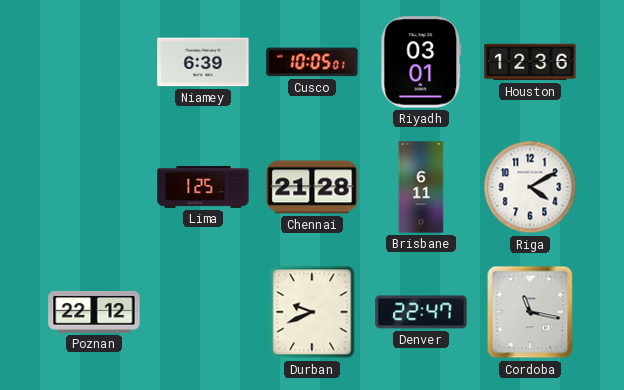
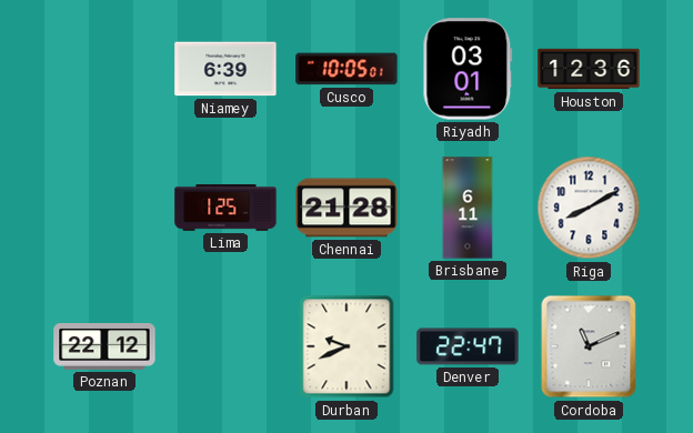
Riga: 4:10 -> 8:10 (589, 208)
Cordoba: 11:17 -> 11:11 (589, 346)
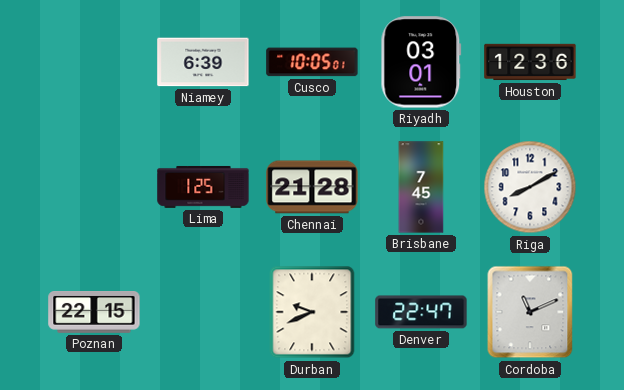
Brisbane: 6:11 -> 7:45 (421, 187)
Poznan: 22:12 -> 22:15 (94, 313)
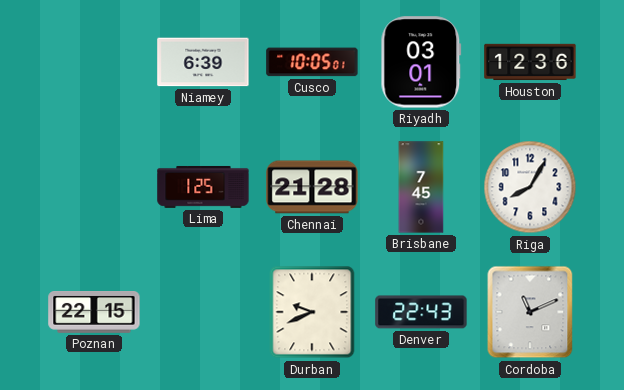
Riga: 8:10 -> 8:05 (530, 187)
Denver: 22:47 -> 22:43 (421, 312)
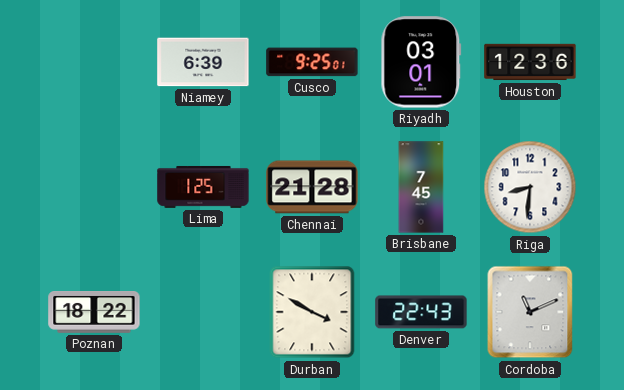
Cusco: 10:05 -> 9:25 (312, 62)
Riga: 8:05 -> 8:31 (530, 187)
Poznan: 22:15 -> 18:22 (94, 313)
Durban: 9:41 -> 3:50 (312, 312)
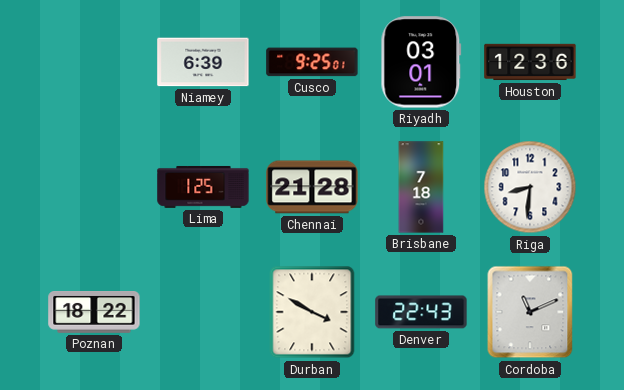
Brisbane: 7:45 -> 7:18 (421, 187)
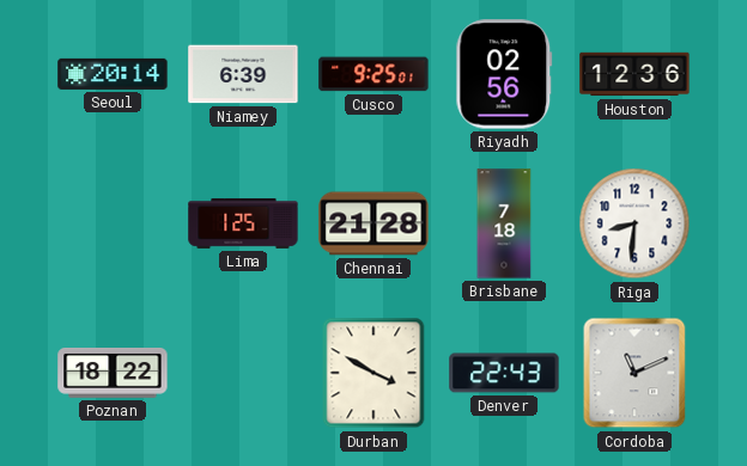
Seoul: none -> 20:14 (113, 74)
Riyadh: 03:01 -> 02:56 (504, 74)
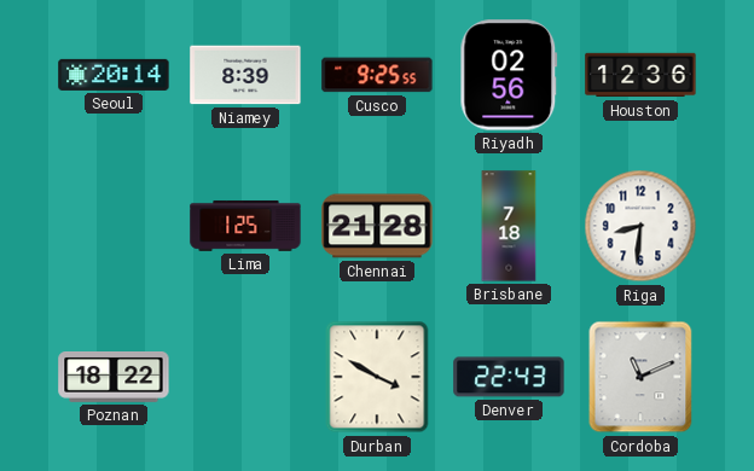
Niamey: 6:39 -> 8:39 (245, 75)
Cusco: 9:25:01 -> 9:25:55 (377, 75)
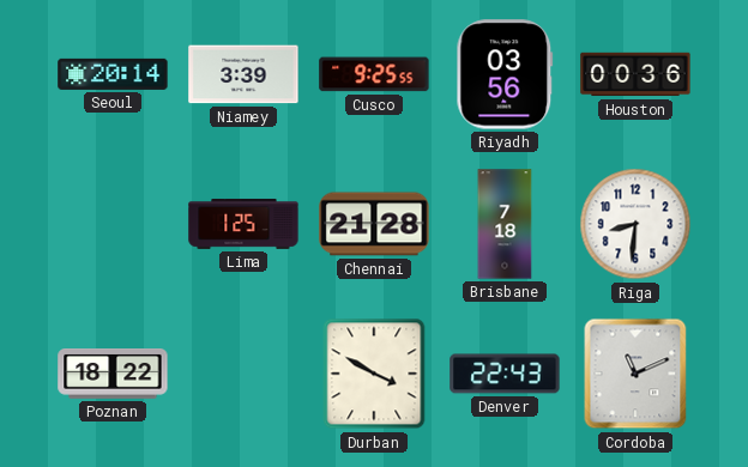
Niamey: 8:39 -> 3:39 (243, 74)
Riyadh: 02:56 -> 03:56 (505, 74)
Houston: 12:36 -> 00:36 (635, 74)
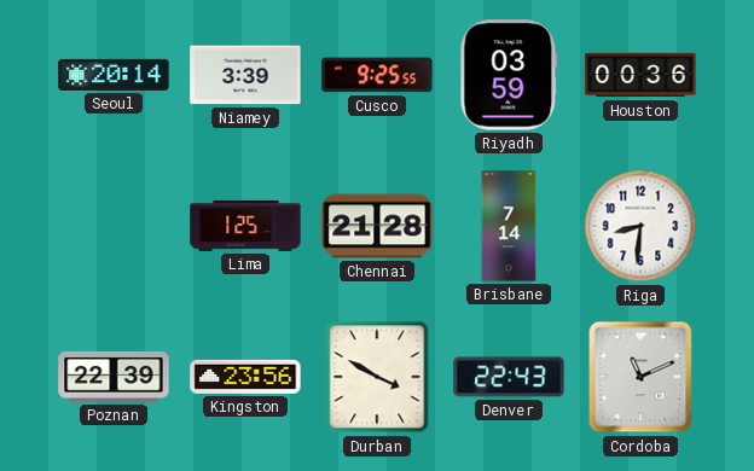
Riyadh: 03:56 -> 03:59 (509, 75)
Brisbane: 7:18 -> 7:14 (509, 226)
Poznan: 18:22 -> 22:39 (114, 378)
Kingston: none -> 23:56 (245, 377)
